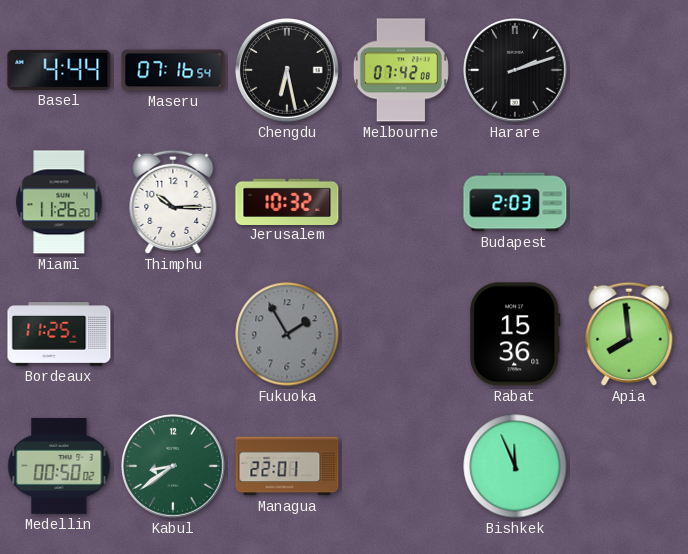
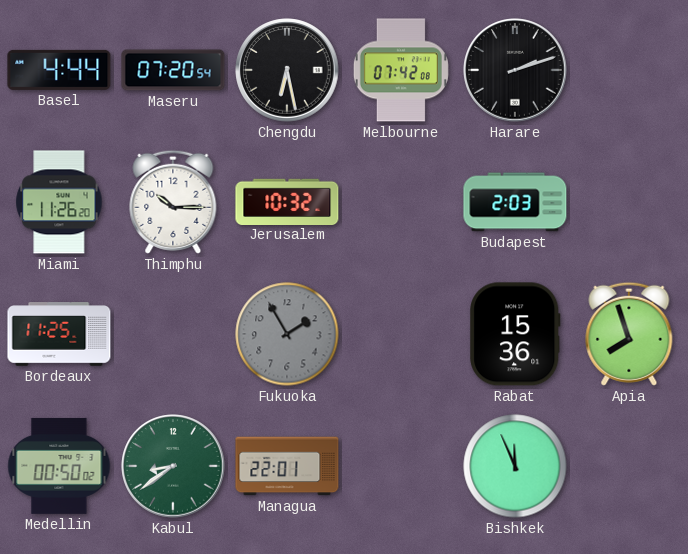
Maseru: 07:16 -> 07:20 (173, 70)
Apia: 7:59 -> 7:57 (629, 334)
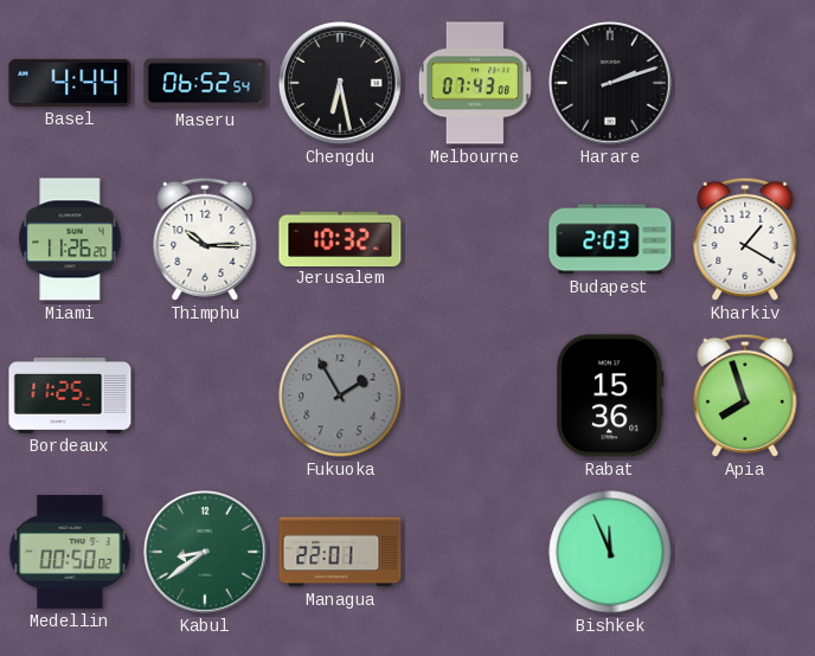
Maseru: 07:20 -> 06:52 (205, 83)
Melbourne: 07:42 -> 07:43 (475, 83)
Kharkiv: none -> 1:20 (745, 239)
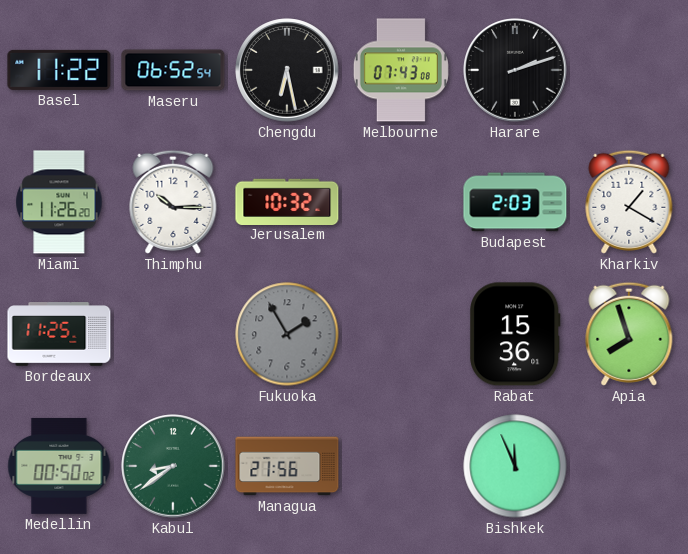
Basel: 4:44 -> 11:22 (59, 70)
Managua: 22:01 -> 21:56 (287, 466)
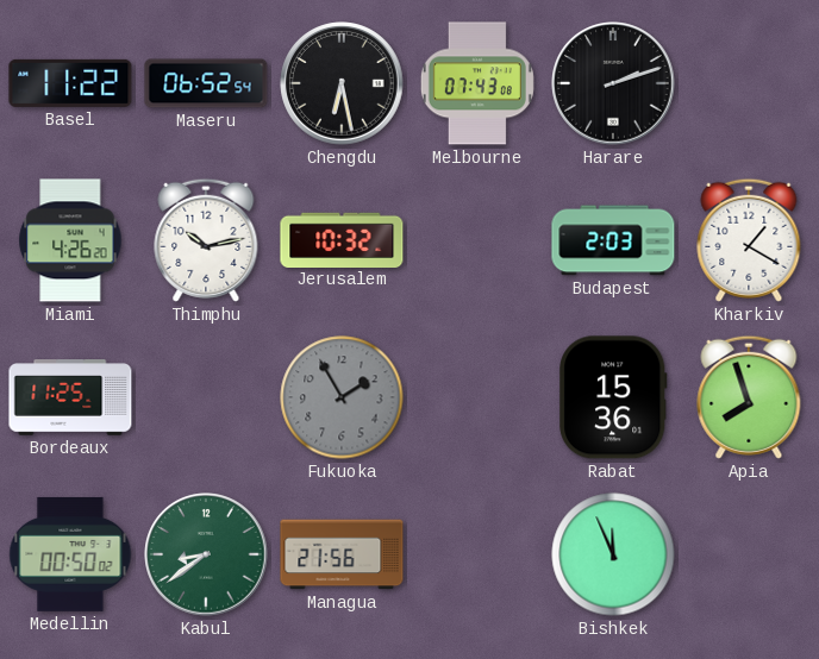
Miami: 11:26 -> 4:26 (70, 240)
Thimphu: 10:15 -> 10:13 (206, 240)
